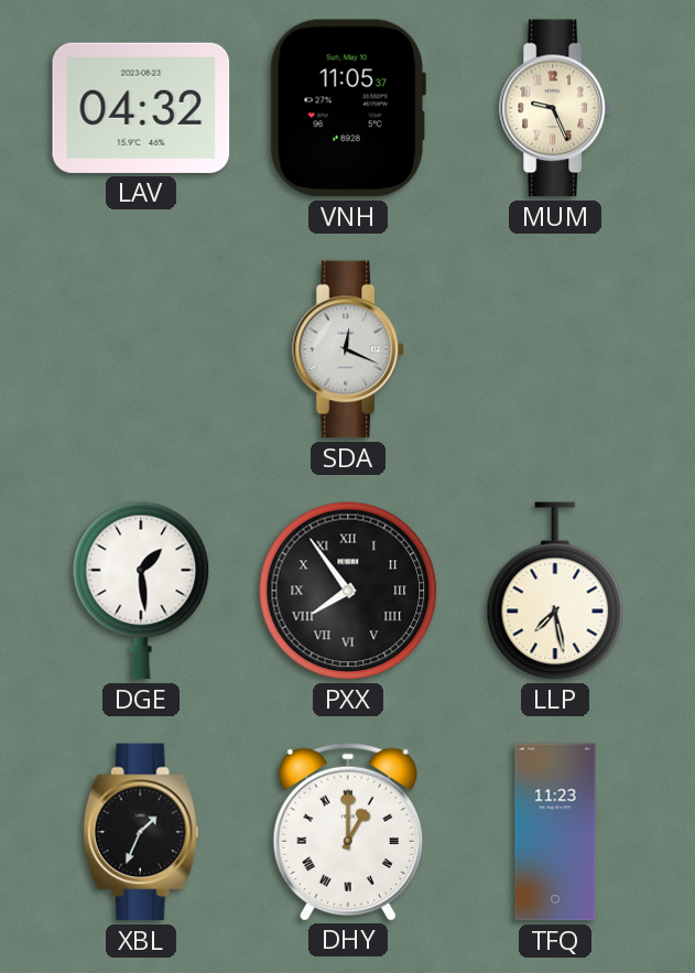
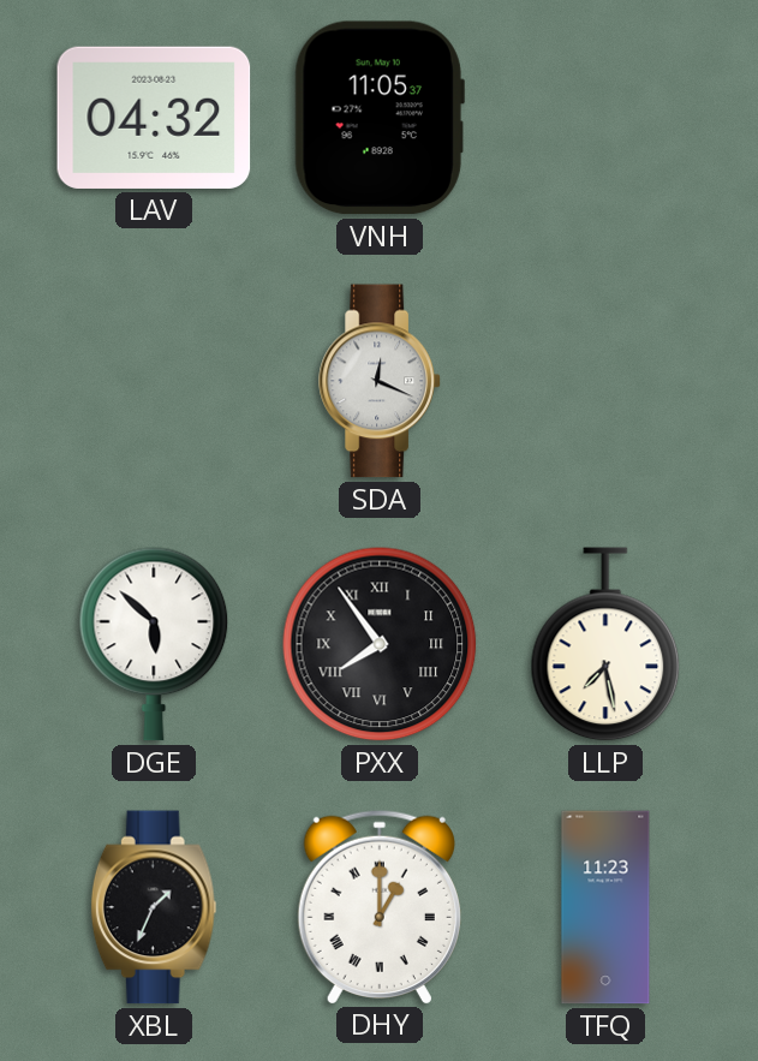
MUM: 9:26 -> none (555, 108)
DGE: 1:29 -> 5:52 (154, 644)
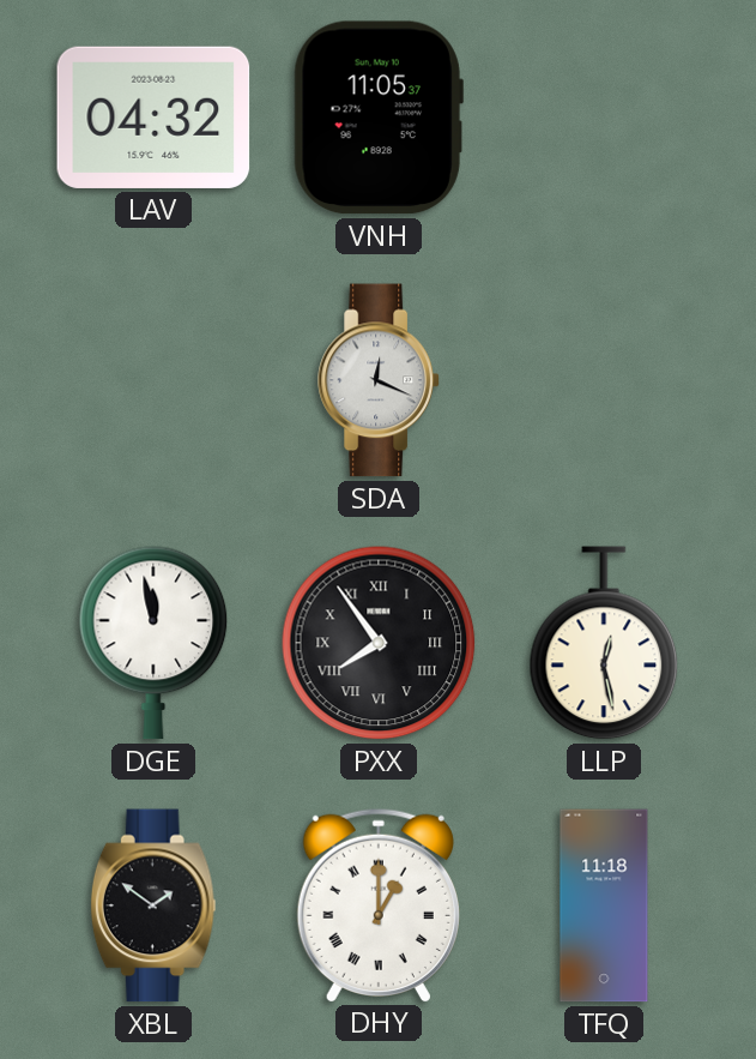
DGE: 5:52 -> 11:58 (153, 643)
LLP: 7:28 -> 12:28 (604, 643)
XBL: 1:34 -> 1:51 (153, 905)
TFQ: 11:23 -> 11:18 (604, 905)
